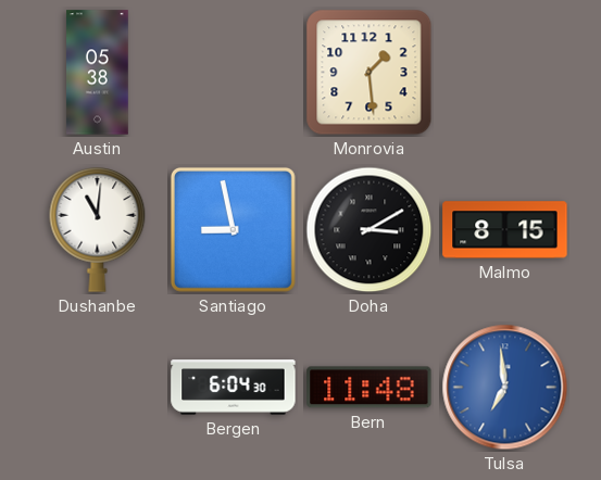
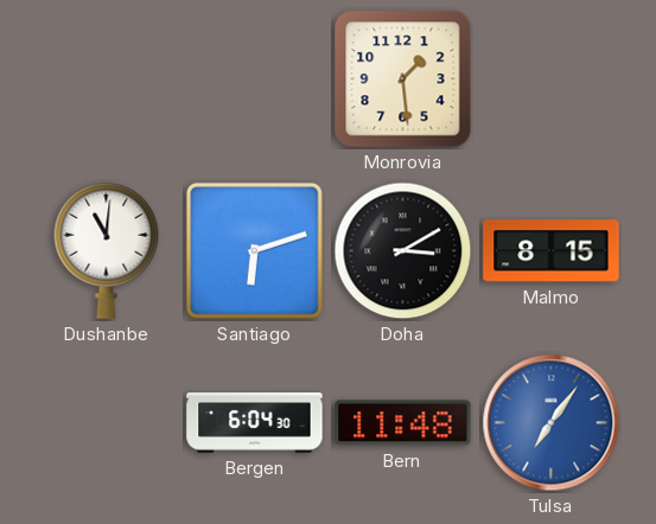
Austin: 05:38 -> none (98, 73)
Santiago: 8:58 -> 6:12 (254, 250)
Tulsa: 6:59 -> 7:06 (552, 423)
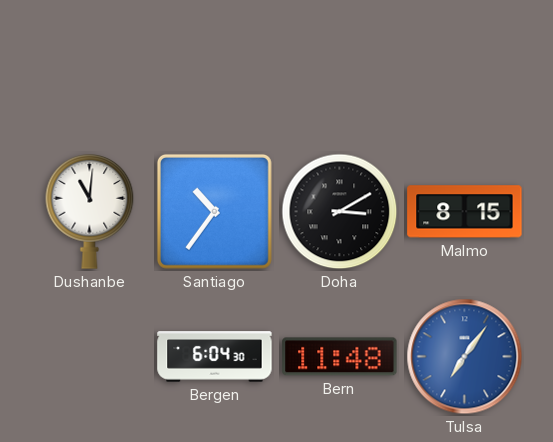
Monrovia: 1:29 -> none (403, 79)
Santiago: 6:12 -> 10:36 (214, 211)
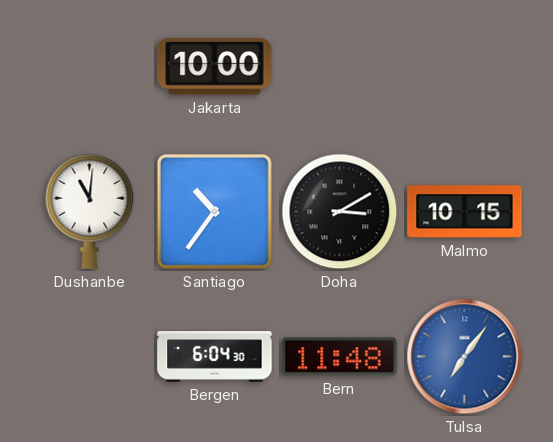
Jakarta: none -> 10:00 (215, 67)
Malmo: 8:15 -> 10:15 (465, 212)
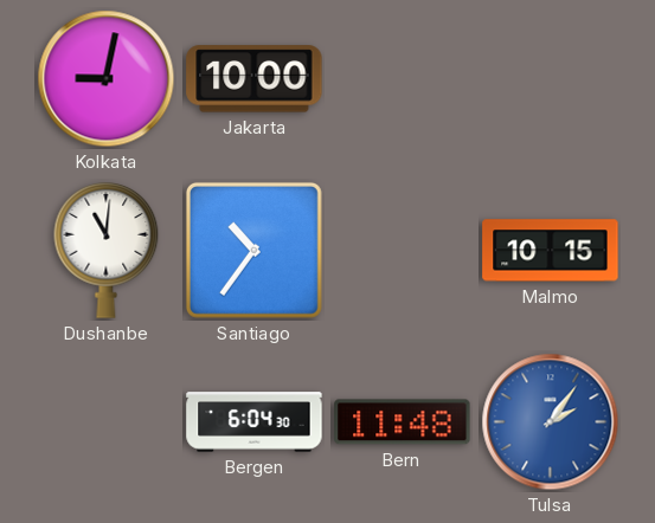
Kolkata: none -> 9:02 (107, 79)
Doha: 3:10 -> none (340, 212)
Tulsa: 7:06 -> 2:06 (551, 422)
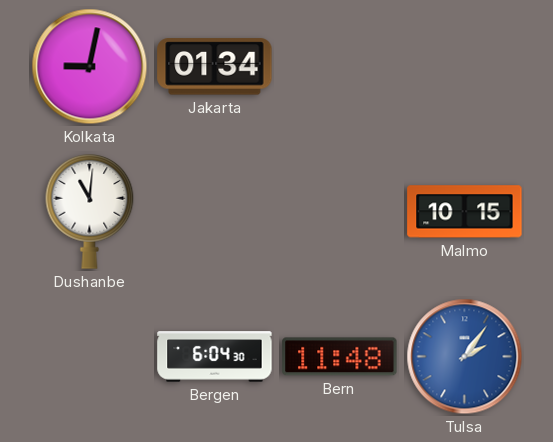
Jakarta: 10:00 -> 01:34 (215, 67)
Santiago: 10:36 -> none (253, 250)
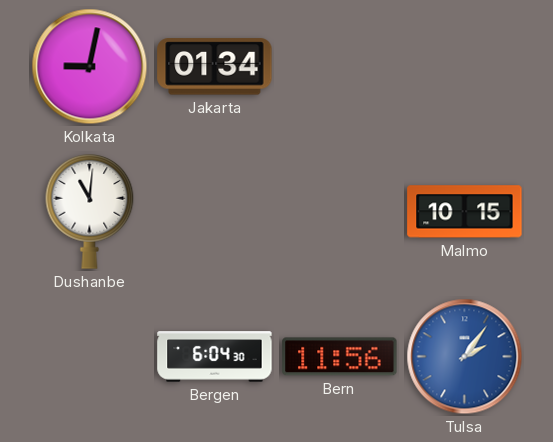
Bern: 11:48 -> 11:56 (340, 357)
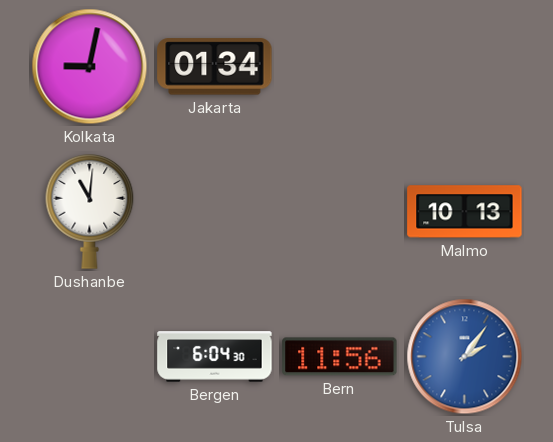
Malmo: 10:15 -> 10:13 (465, 212)
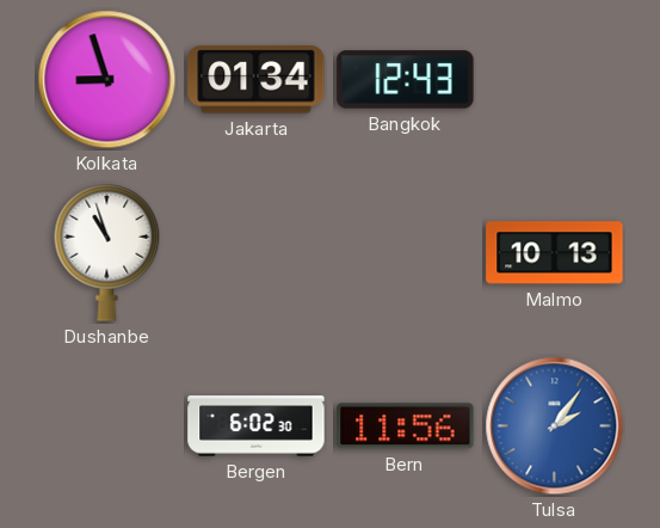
Kolkata: 9:02 -> 8:57 (107, 80)
Bangkok: none -> 12:43 (406, 80)
Dushanbe: 11:01 -> 10:57 (107, 253)
Bergen: 6:04 -> 6:02 (257, 426)
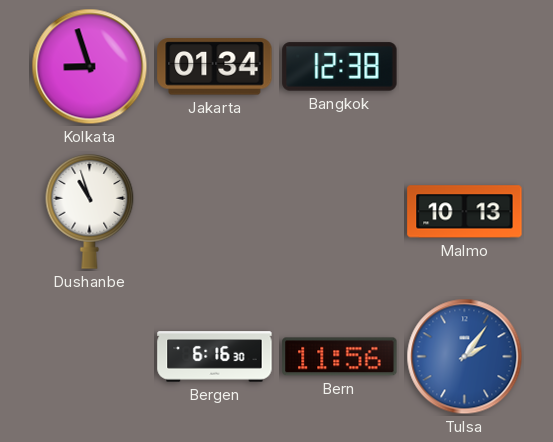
Bangkok: 12:43 -> 12:38 (340, 67)
Bergen: 6:02 -> 6:16 (215, 357)
